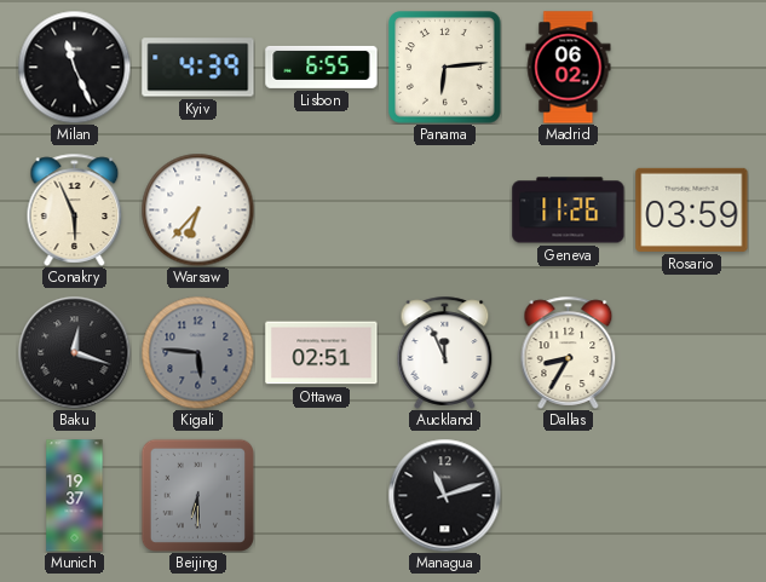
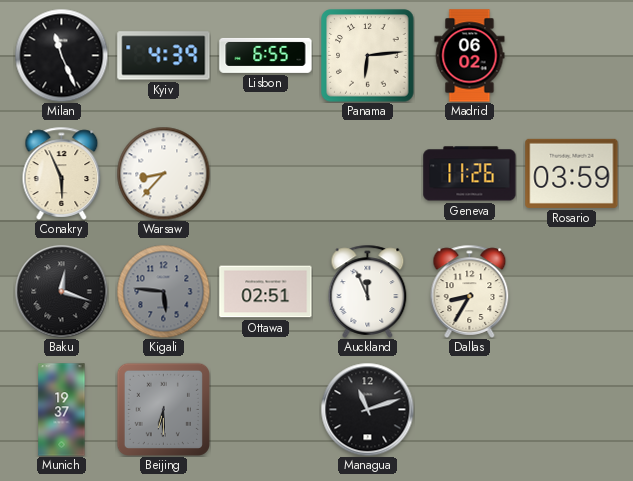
Warsaw: 6:37 -> 8:37 (163, 173)
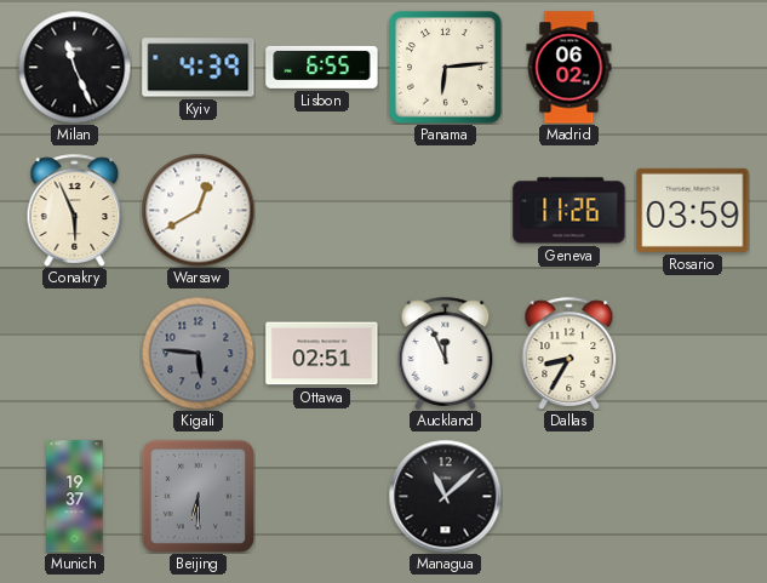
Warsaw: 8:37 -> 12:40 (198, 210)
Baku: 12:18 -> none (61, 291)
Managua: 11:12 -> 11:08 (445, 496)
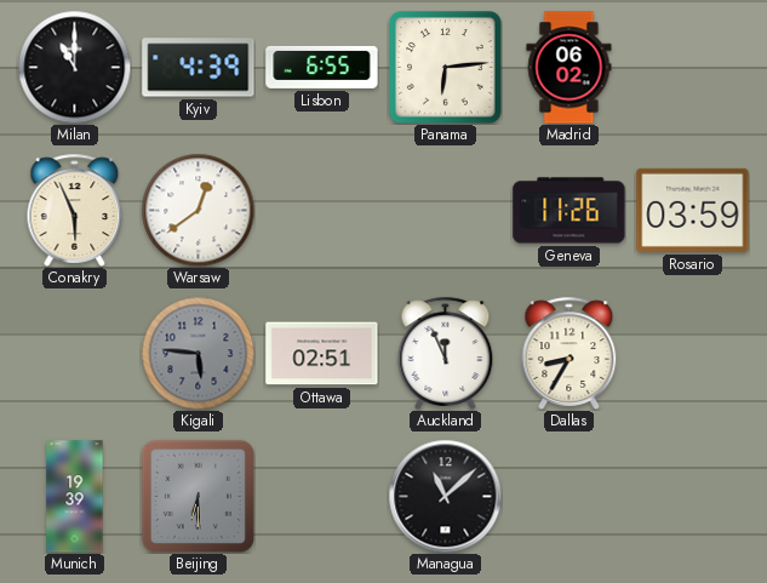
Milan: 11:26 -> 11:00 (74, 67)
Warsaw: 12:40 -> 12:39 (198, 210)
Munich: 19:37 -> 19:39 (75, 497)
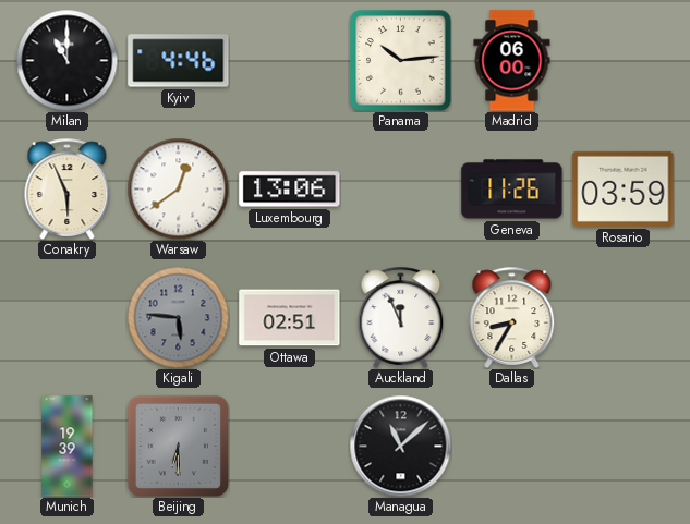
Kyiv: 4:39 -> 4:46 (179, 61)
Lisbon: 6:55 -> none (322, 67)
Panama: 6:14 -> 10:14 (401, 61)
Madrid: 06:02 -> 06:00 (512, 61)
Luxembourg: none -> 13:06 (290, 190)
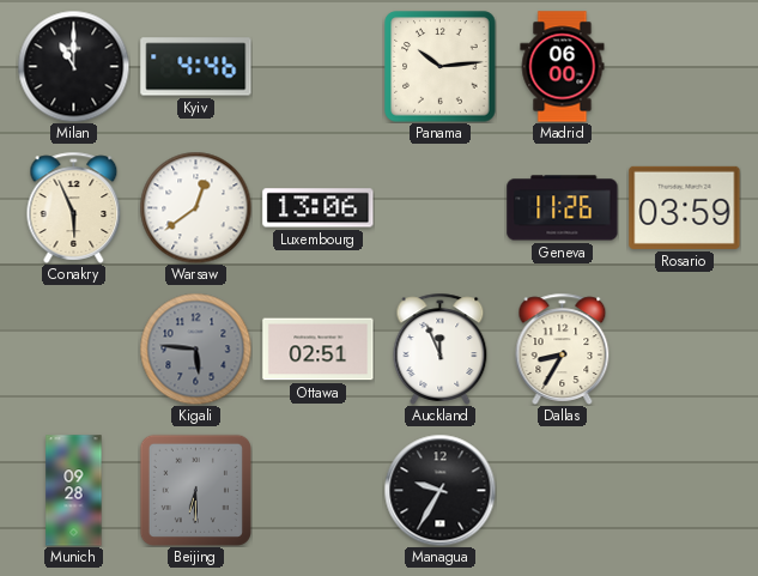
Munich: 19:39 -> 09:28 (74, 491)
Managua: 11:08 -> 9:35 (439, 490)
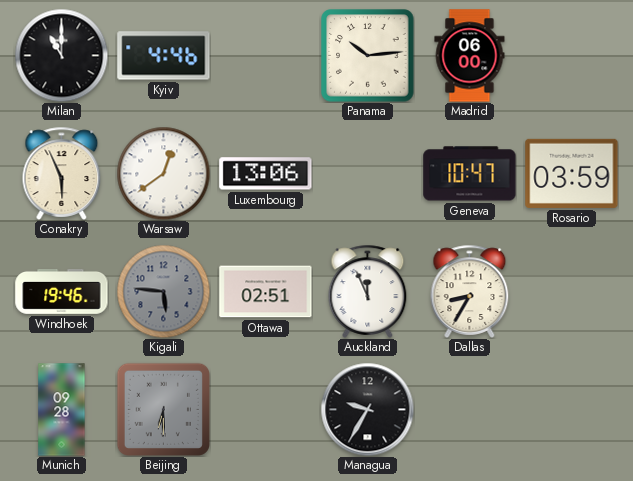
Geneva: 11:26 -> 10:47 (470, 174)
Windhoek: none -> 19:46 (62, 291)
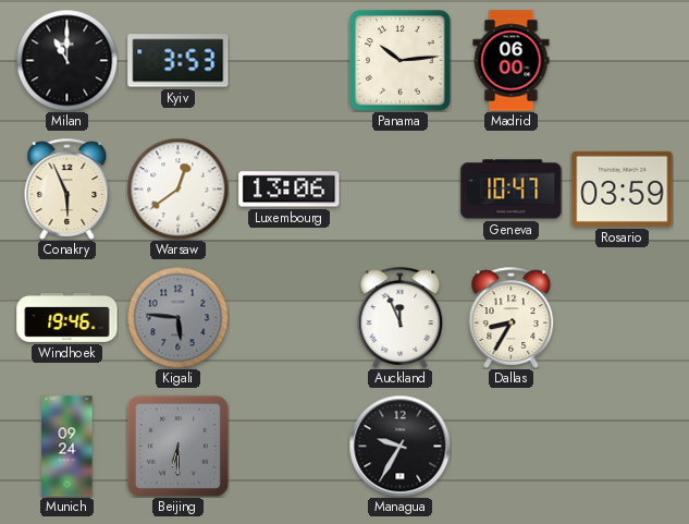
Kyiv: 4:46 -> 3:53 (179, 61)
Ottawa: 02:51 -> none (266, 292)
Munich: 09:28 -> 09:24 (67, 447)
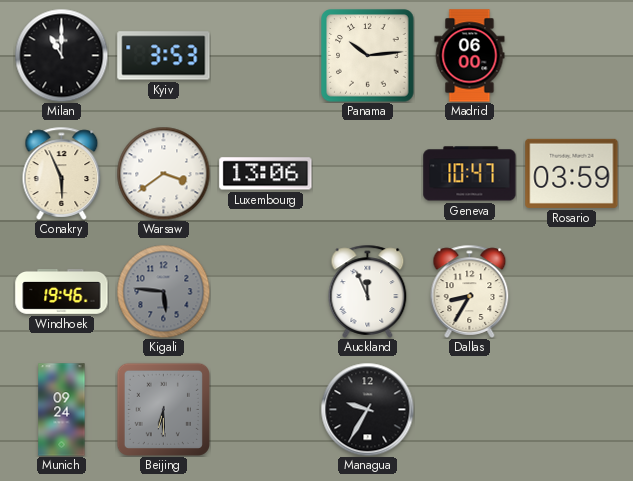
Warsaw: 12:39 -> 3:39 (163, 173)
